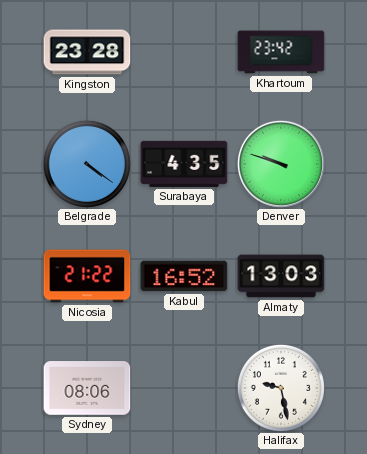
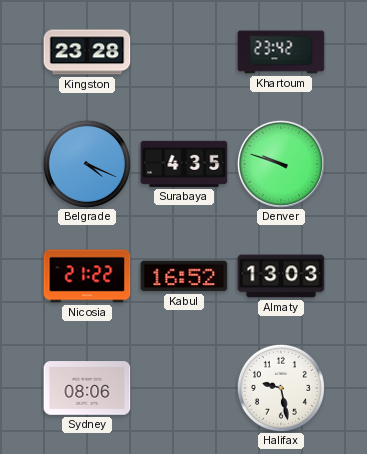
Belgrade: 4:21 -> 4:19 (87, 164)
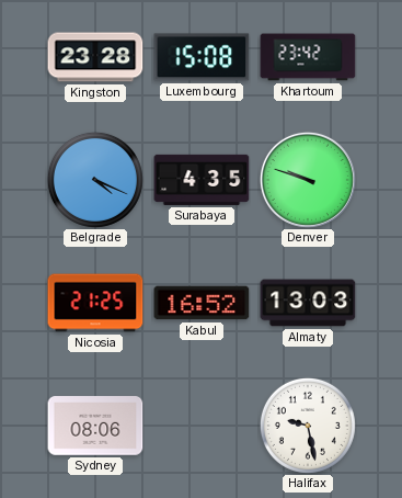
Luxembourg: none -> 15:08 (202, 57)
Nicosia: 21:22 -> 21:25 (95, 303)
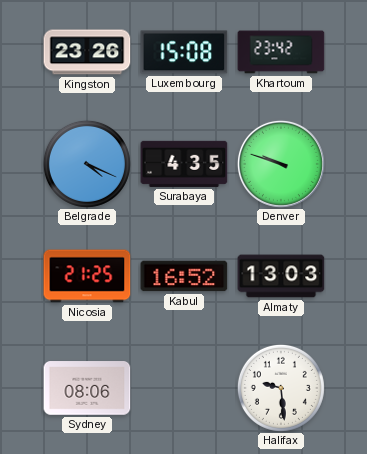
Kingston: 23:28 -> 23:26 (87, 52)
Halifax: 9:28 -> 9:29 (281, 388)
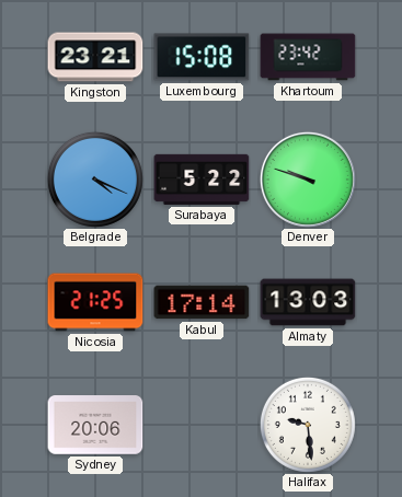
Kingston: 23:26 -> 23:21 (95, 57)
Surabaya: 4:35 -> 5:22 (202, 180)
Kabul: 16:52 -> 17:14 (202, 302)
Sydney: 08:06 -> 20:06 (95, 425)
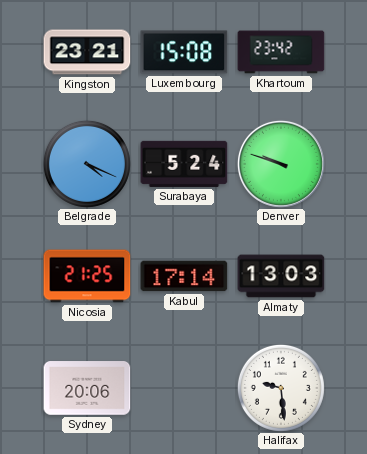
Surabaya: 5:22 -> 5:24 (184, 164)
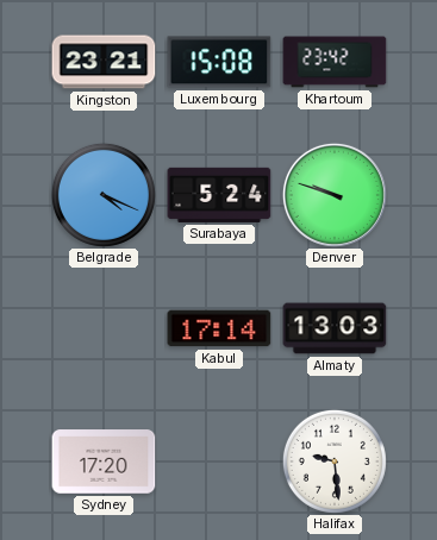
Nicosia: 21:25 -> none (87, 276)
Sydney: 20:06 -> 17:20 (104, 461)
